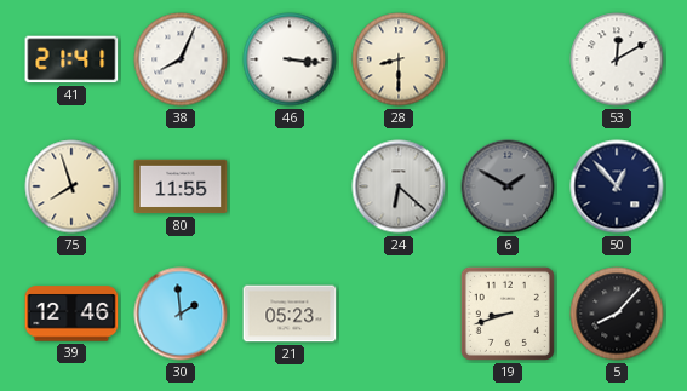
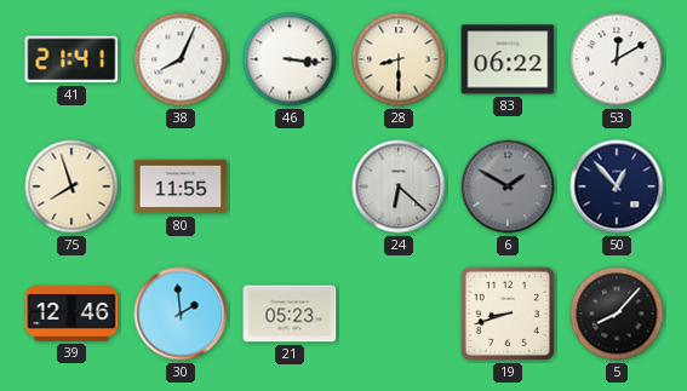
83: none -> 06:22 (508, 59)
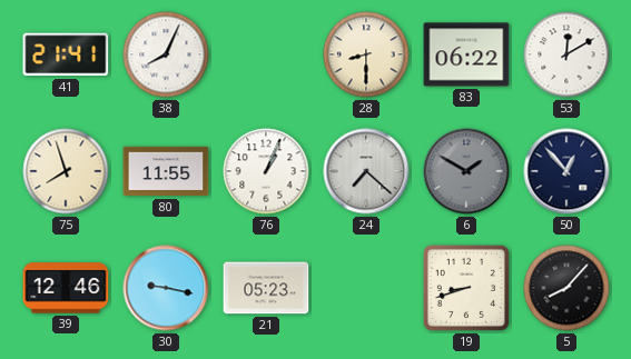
46: 3:16 -> none (290, 59)
76: none -> 1:04 (266, 171)
24: 6:22 -> 7:22 (366, 171)
30: 1:59 -> 9:17 (166, 288)
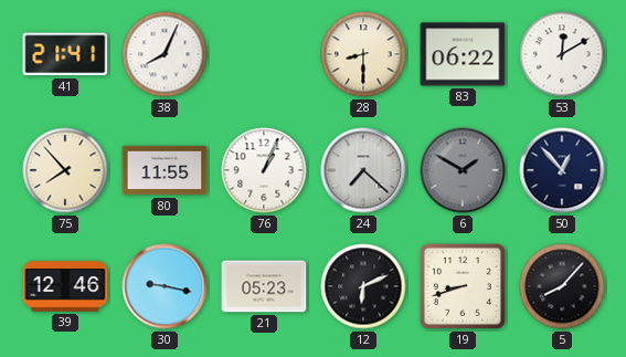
75: 7:57 -> 7:53 (65, 170)
12: none -> 6:11 (363, 286)
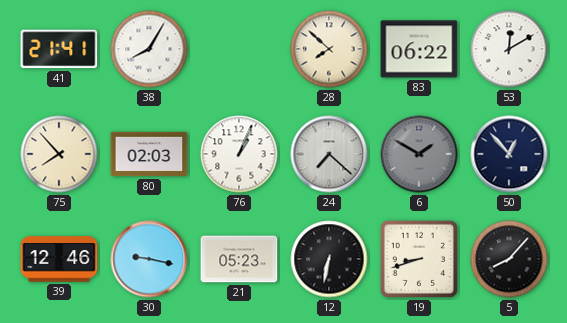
38: 8:04 -> 8:05 (149, 49)
28: 8:30 -> 7:52 (329, 49)
80: 11:55 -> 02:03 (149, 154)
12: 6:11 -> 6:32 (329, 259)
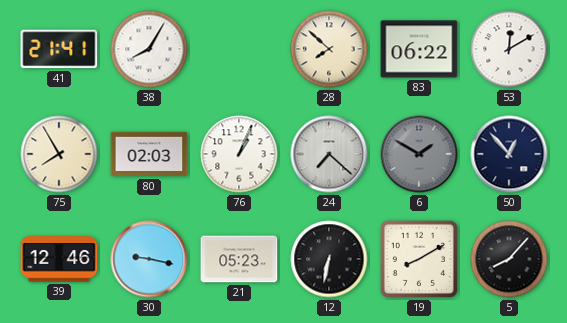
75: 7:53 -> 7:55 (59, 154)
19: 8:42 -> 8:10 (419, 259)
